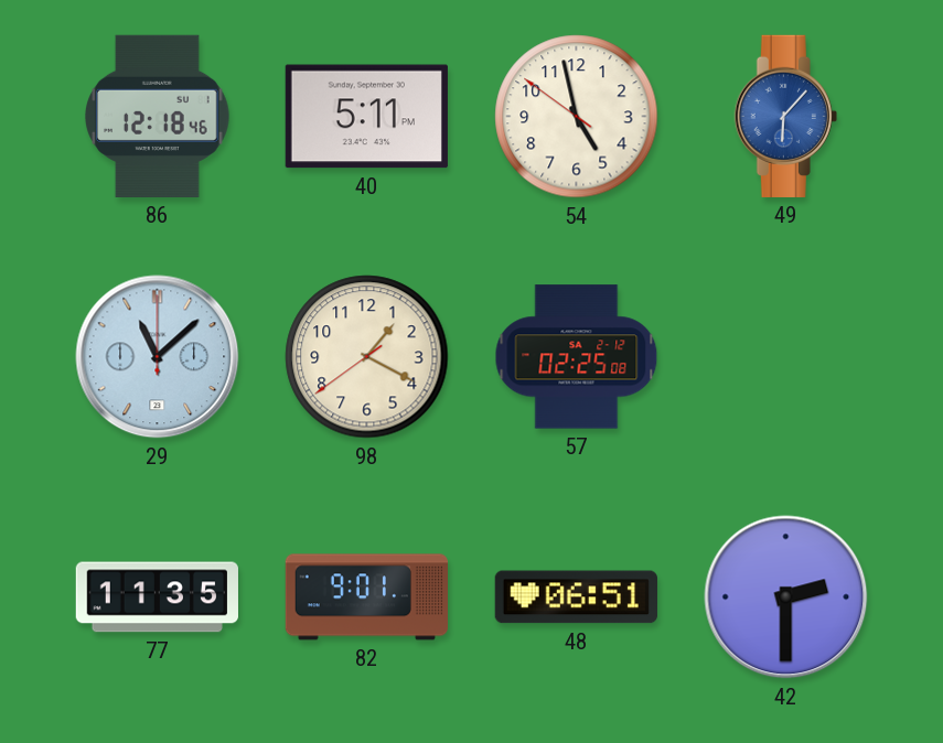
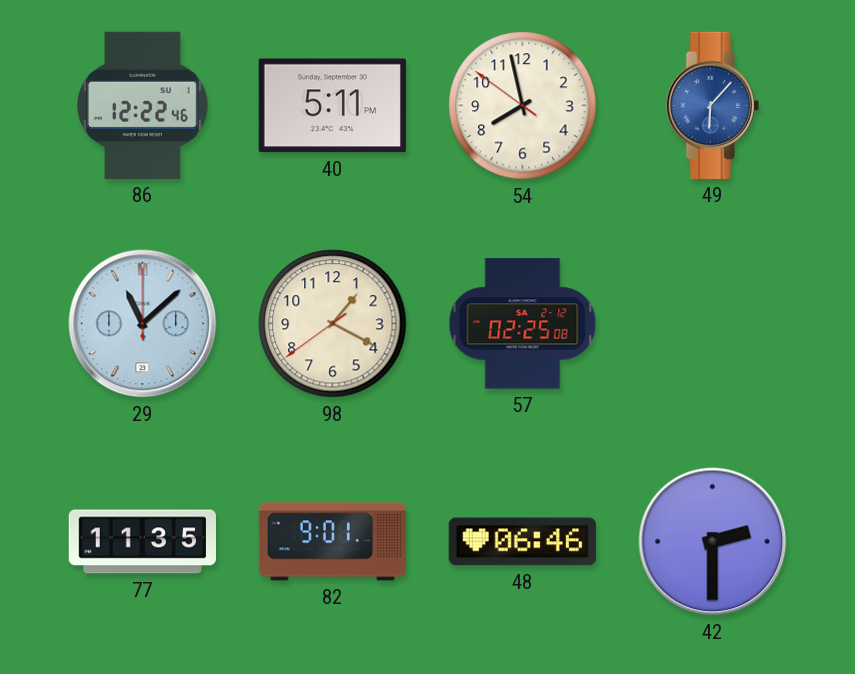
86: 12:18 -> 12:22 (143, 105)
54: 4:57 -> 7:57 (523, 106)
48: 06:51 -> 06:46 (522, 542)
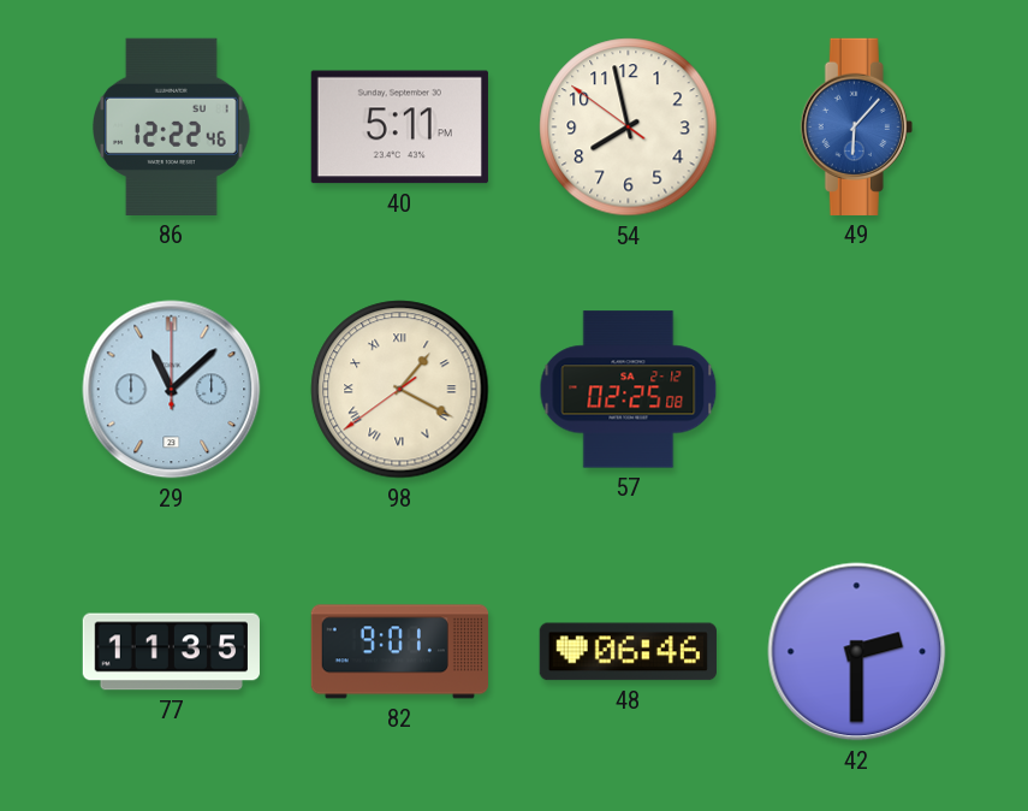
98 numerals: Arabic -> Roman (400, 390)
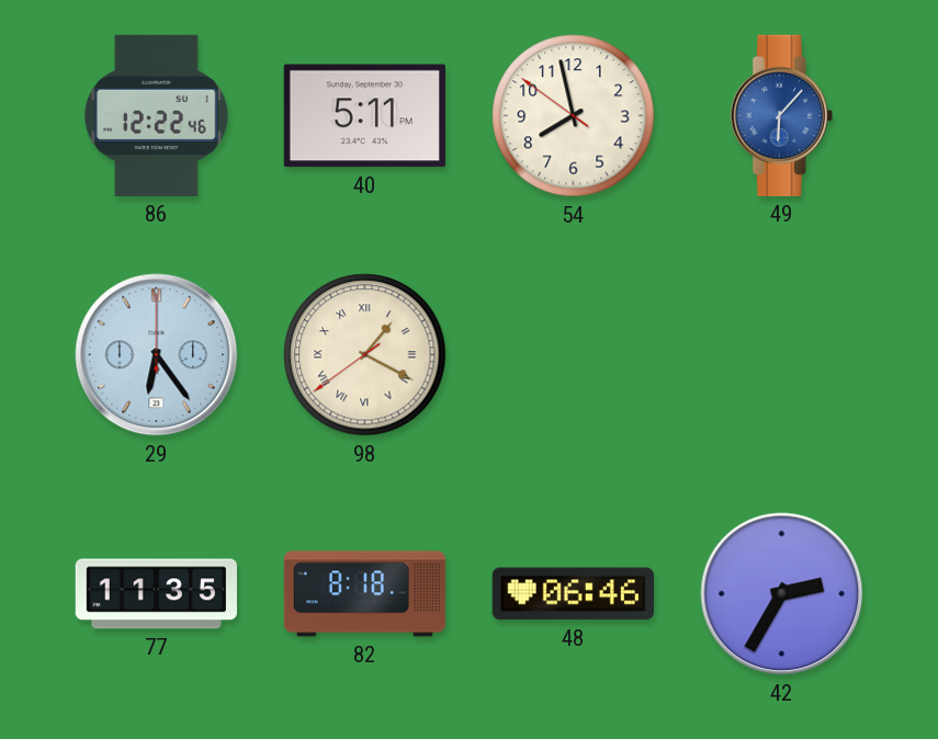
29: 11:08 -> 6:24 (157, 355)
57: 02:25 -> none (629, 390)
82: 9:01 -> 8:18 (364, 594)
42: 2:30 -> 2:35 (782, 594)
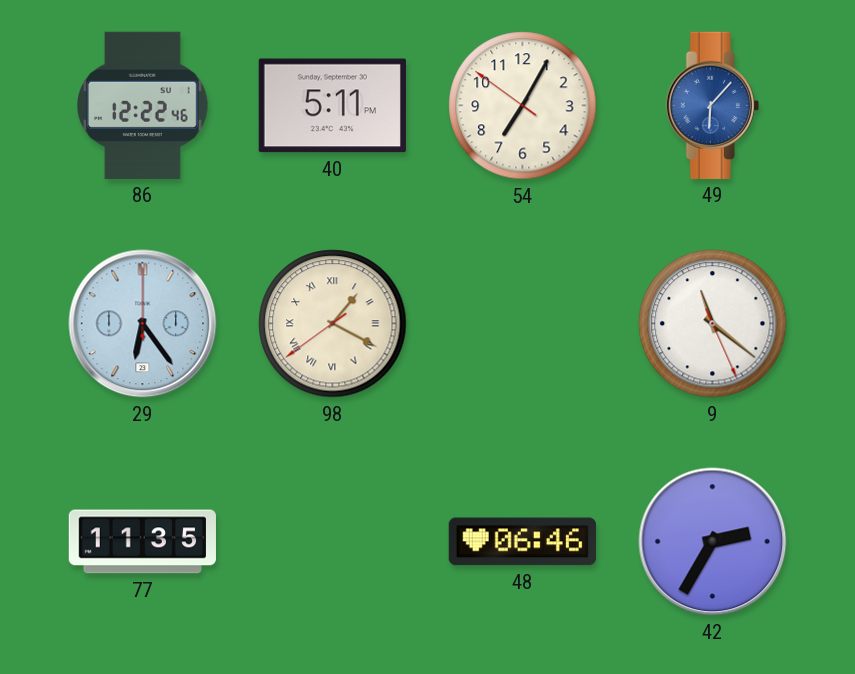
54: 7:57 -> 7:04 (523, 106)
9: none -> 11:21 (713, 324)
82: 8:18 -> none (364, 594)
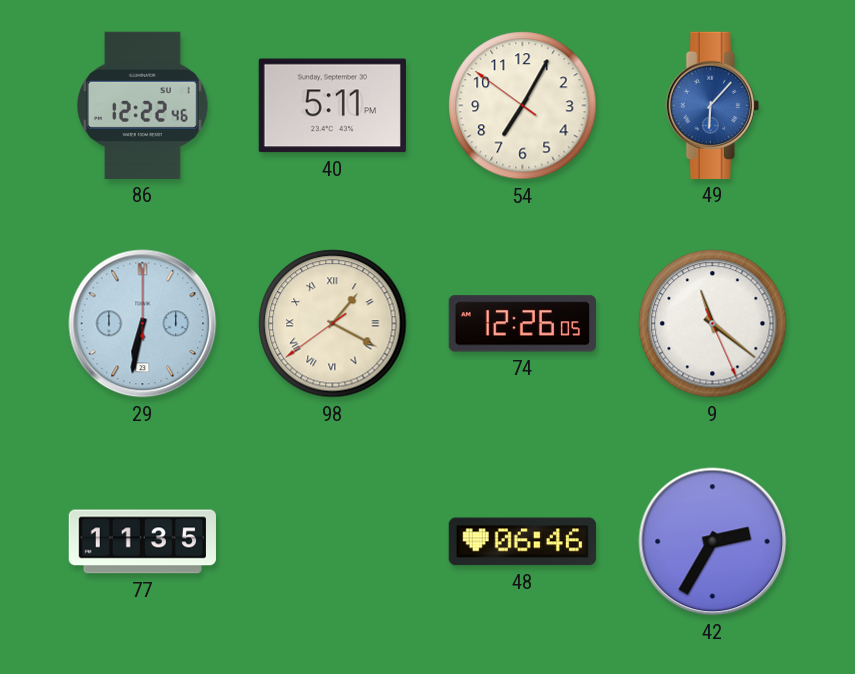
29: 6:24 -> 6:32 (143, 324)
74: none -> 12:26 (522, 324)
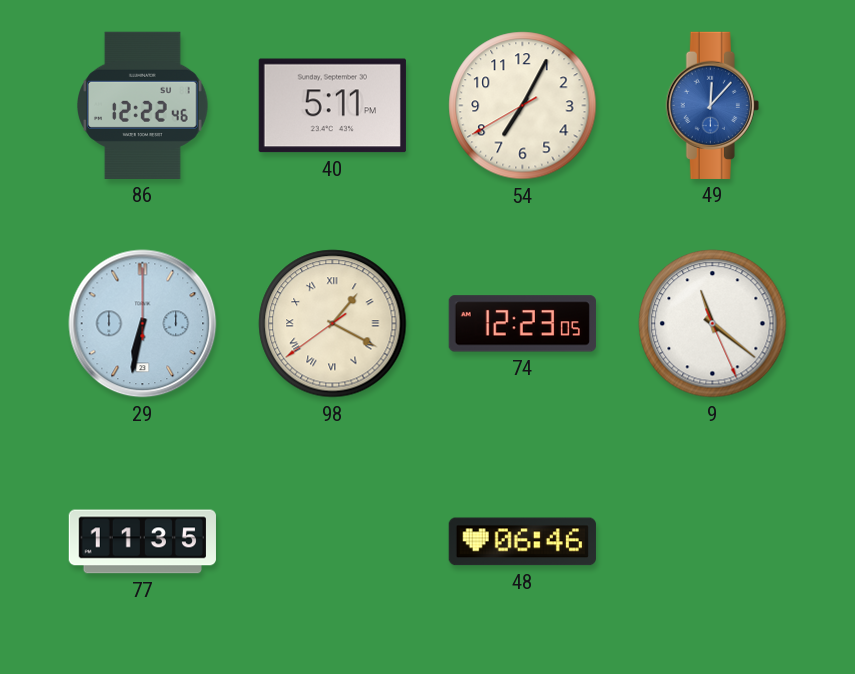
54: 7:04:51 -> 7:04:40 (523, 106)
49: 6:07 -> 12:07 (712, 105)
74: 12:26 -> 12:23 (522, 324)
42: 2:35 -> none (713, 542)
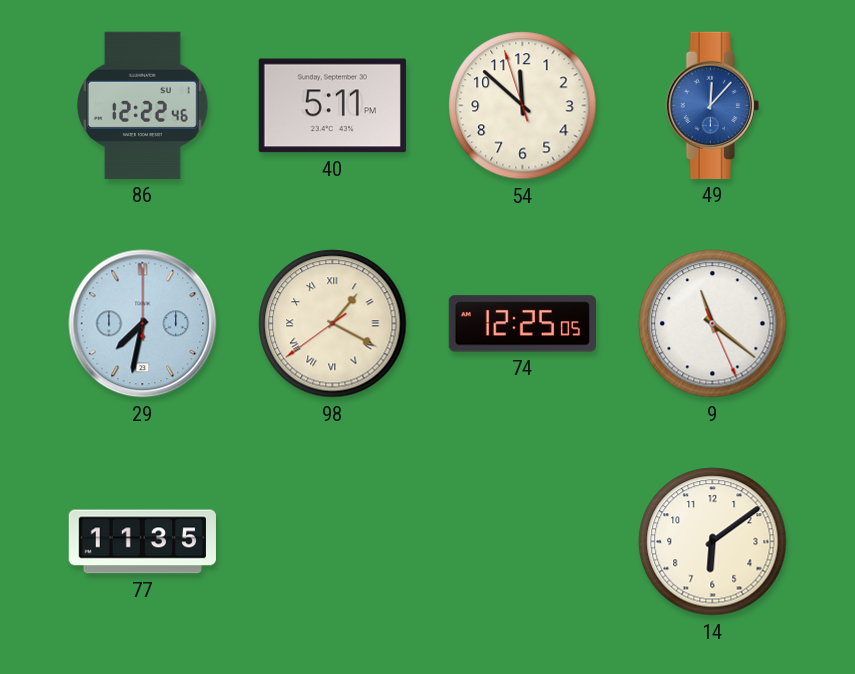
54: 7:04 -> 11:51 (523, 106)
29: 6:32 -> 7:32 (143, 324)
74: 12:23 -> 12:25 (522, 324)
48: 06:46 -> none (522, 542)
14: none -> 6:09 (713, 542)
